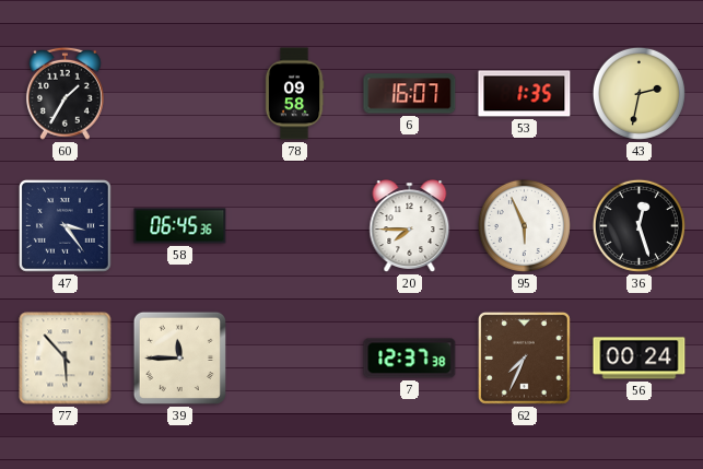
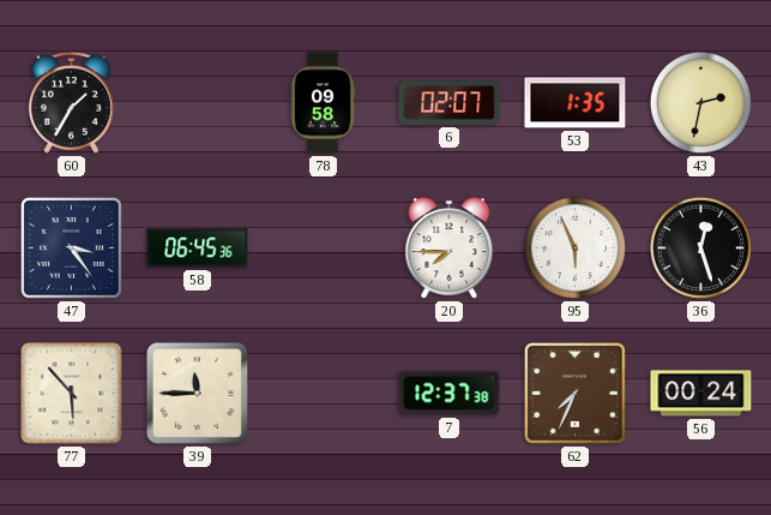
6: 16:07 -> 02:07 (450, 103)
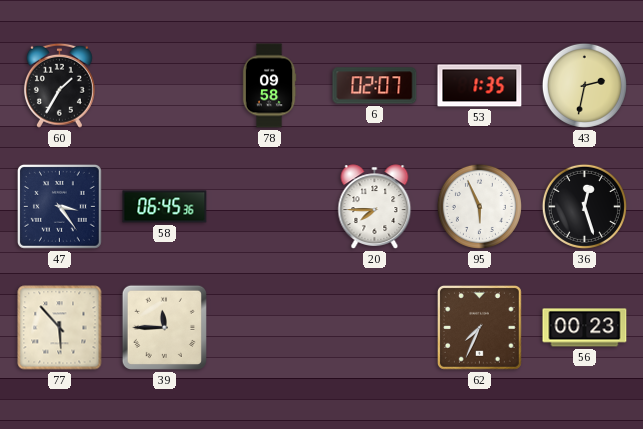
7: 12:37 -> none (450, 394)
56: 00:24 -> 00:23 (585, 328)
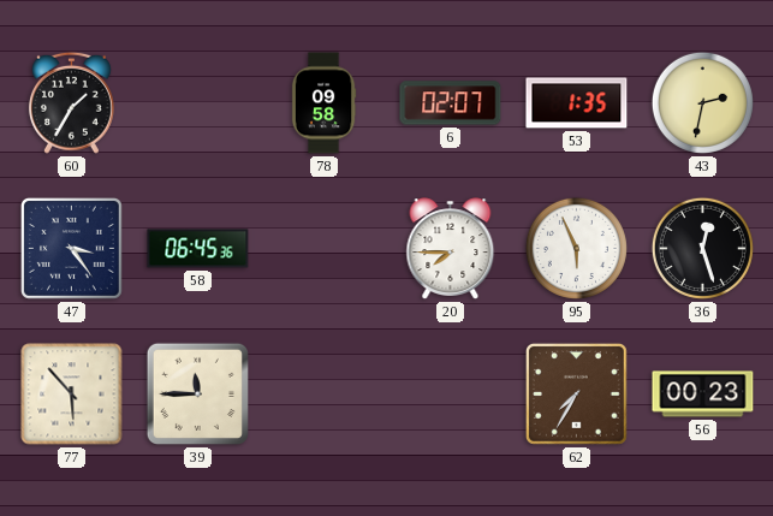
62: 7:34 -> 7:35 (576, 393)
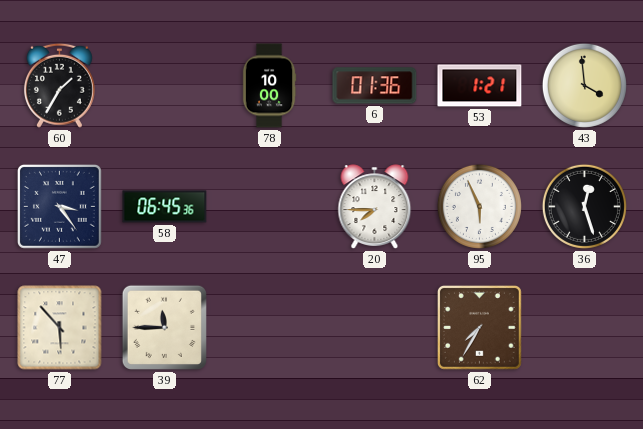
78: 09:58 -> 10:00 (269, 86)
6: 02:07 -> 01:36 (375, 86)
53: 1:35 -> 1:21 (480, 86)
43: 2:32 -> 3:59 (584, 85)
56: 00:23 -> none (703, 395)
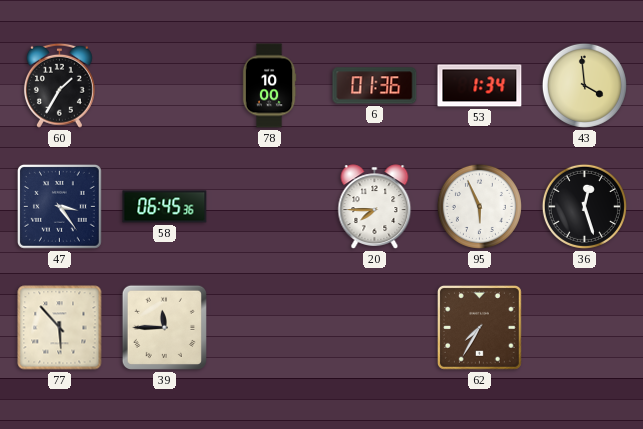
53: 1:21 -> 1:34 (480, 86)
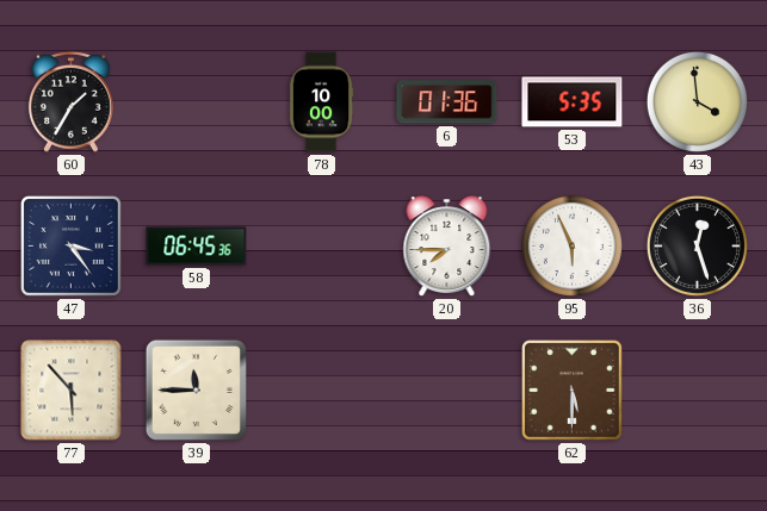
53: 1:34 -> 5:35 (573, 102)
62: 7:35 -> 5:30 (571, 390)
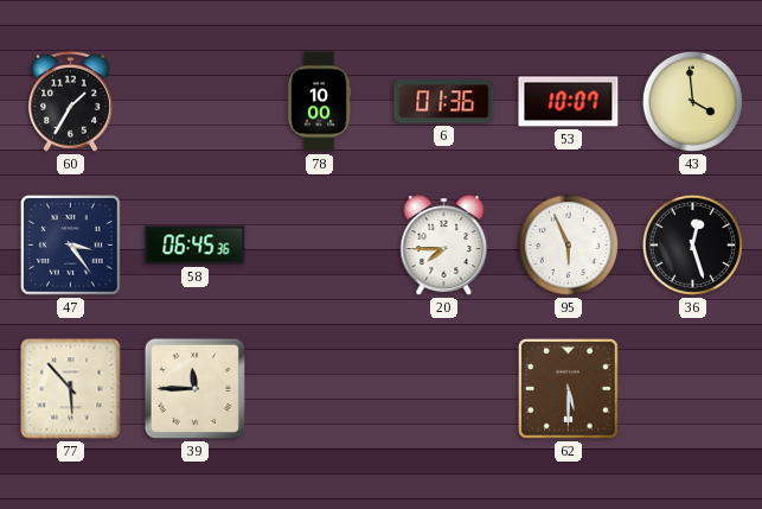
53: 5:35 -> 10:07 (569, 102)
